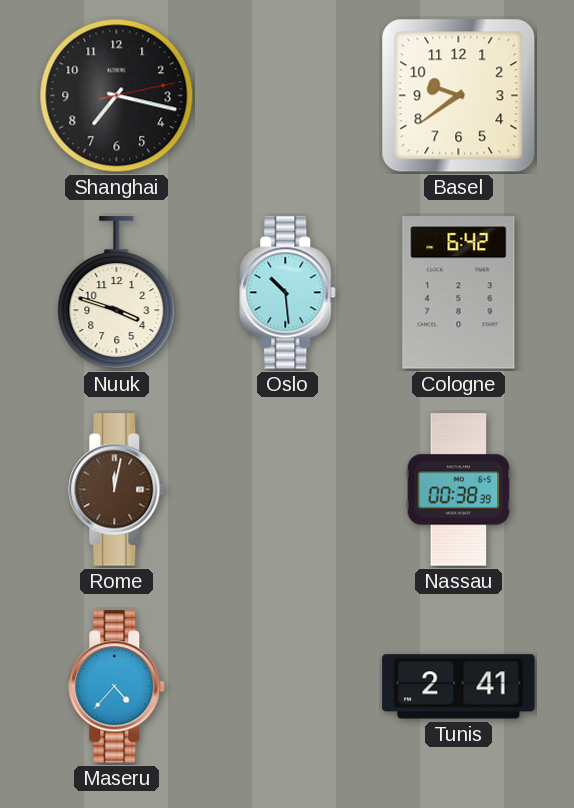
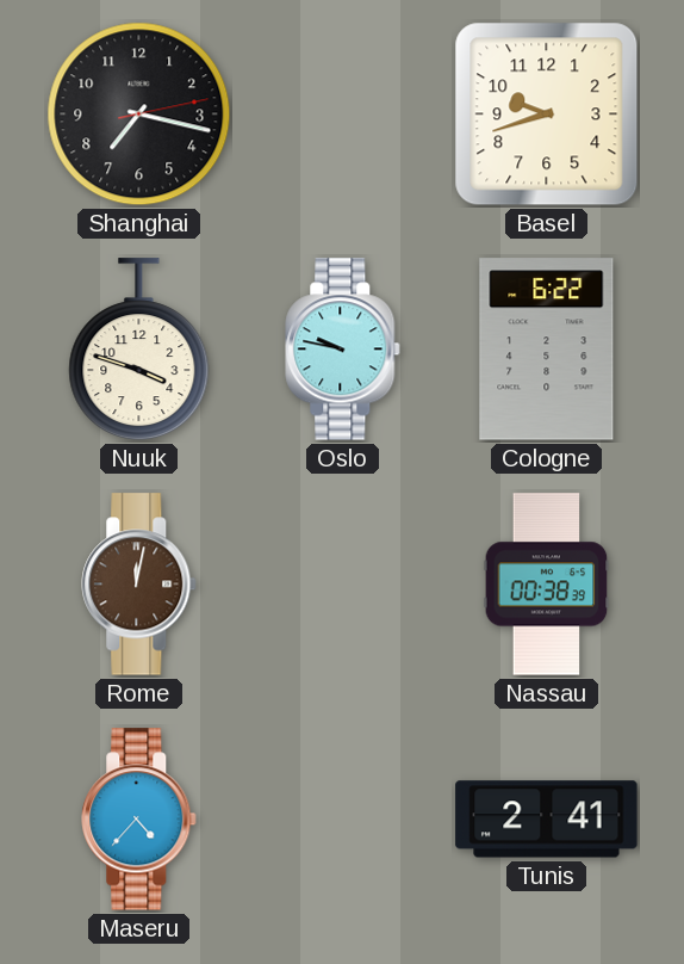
Basel: 9:39 -> 9:42 (547, 115)
Oslo: 10:29 -> 9:47 (343, 350)
Cologne: 6:42 -> 6:22 (547, 350)
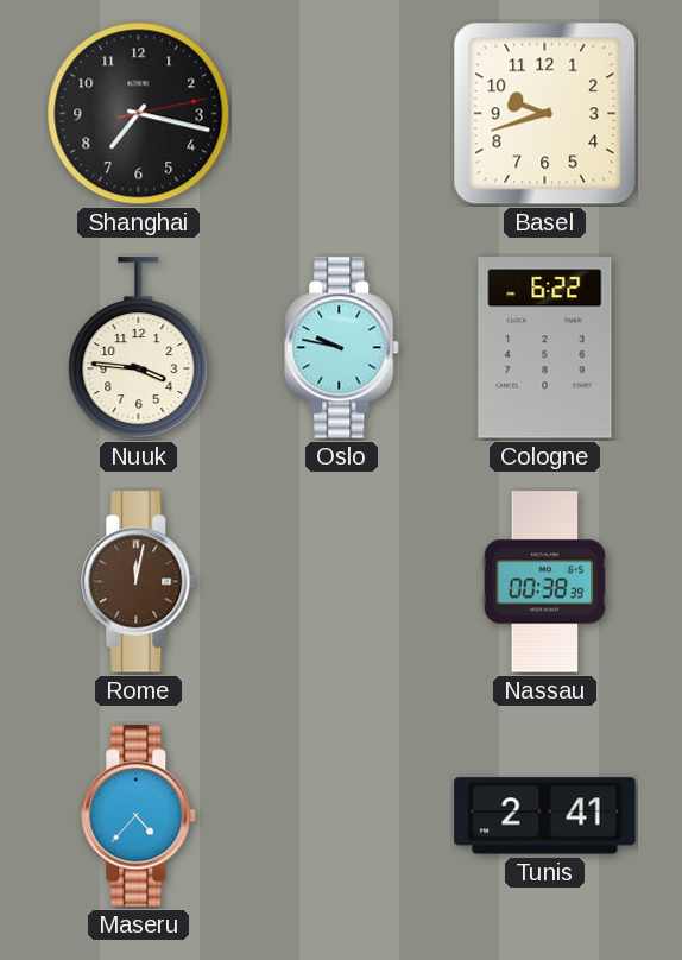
Nuuk: 3:48 -> 3:46 (139, 348)
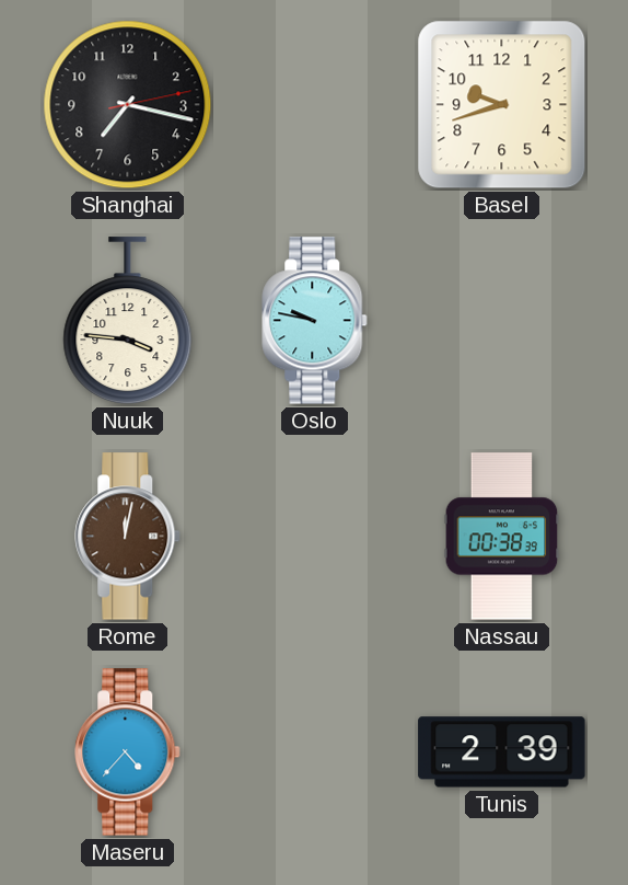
Cologne: 6:22 -> none (545, 348)
Tunis: 2:41 -> 2:39 (502, 752)
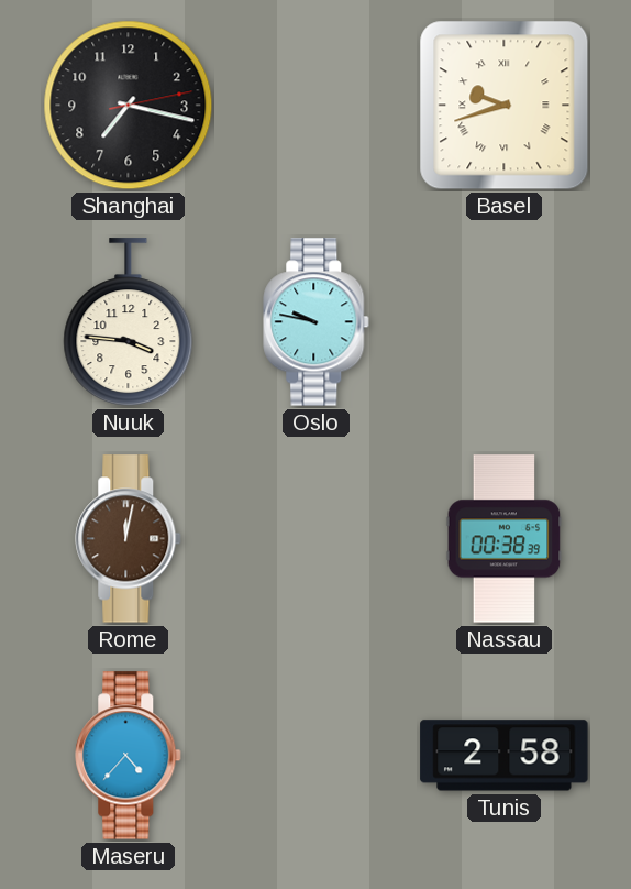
Basel numerals: Arabic -> Roman (505, 106)
Tunis: 2:39 -> 2:58 (505, 756)
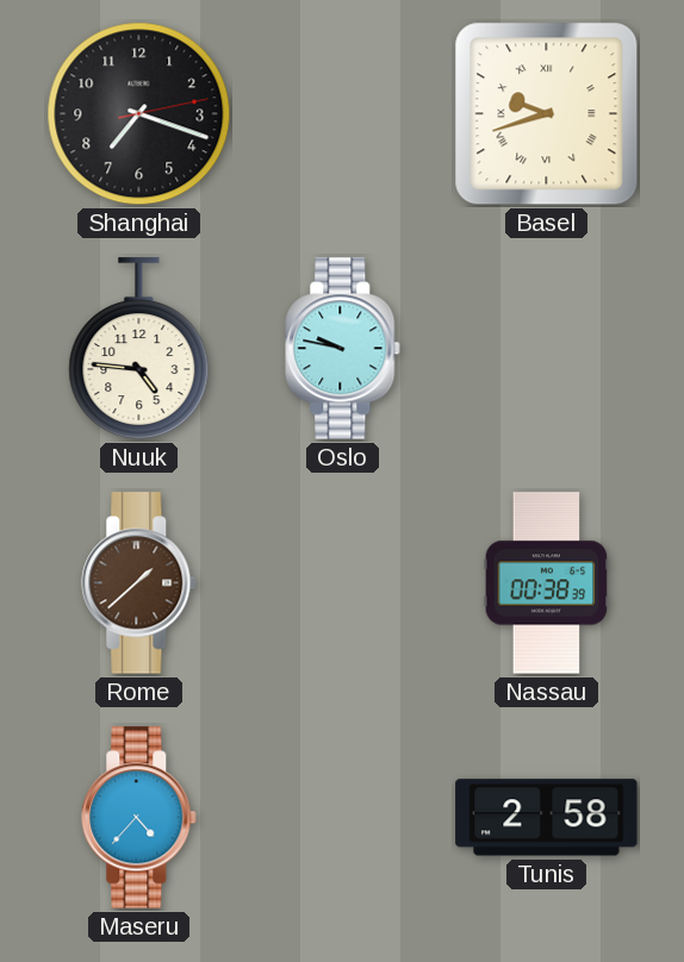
Shanghai: 7:17 -> 7:18 (139, 114)
Nuuk: 3:46 -> 4:46 (139, 349)
Rome: 12:02 -> 1:38 (139, 583)
